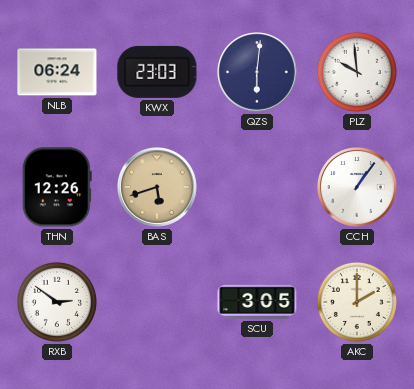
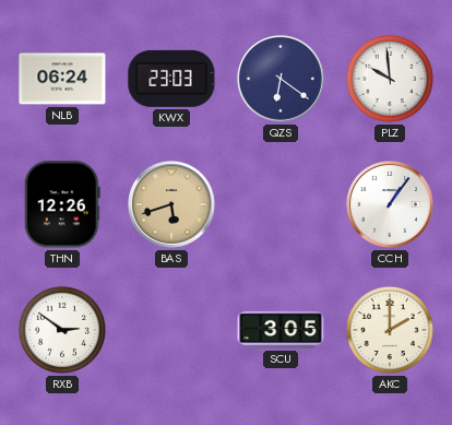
QZS: 6:01 -> 6:21 (282, 80)
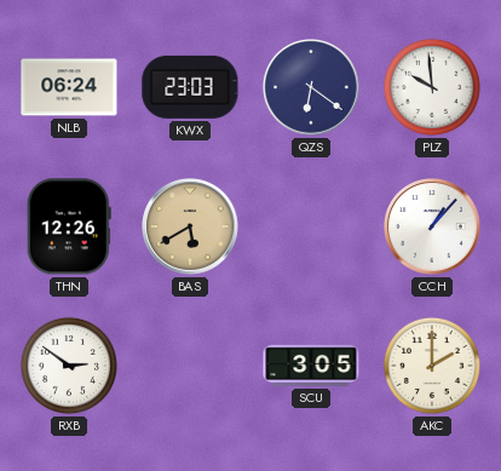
BAS: 5:42 -> 5:40 (191, 228)
CCH: 1:06 -> 1:07 (433, 228)
